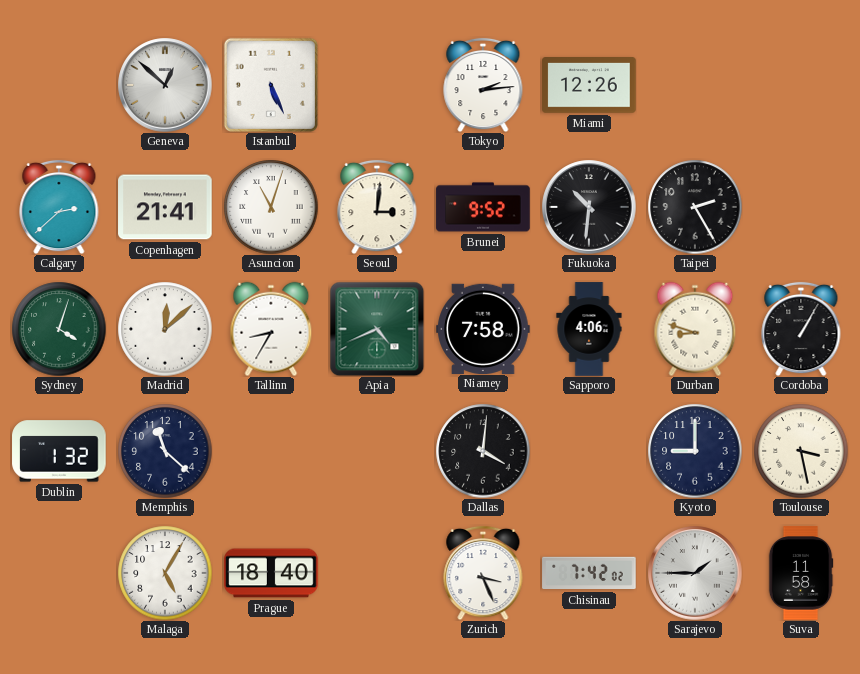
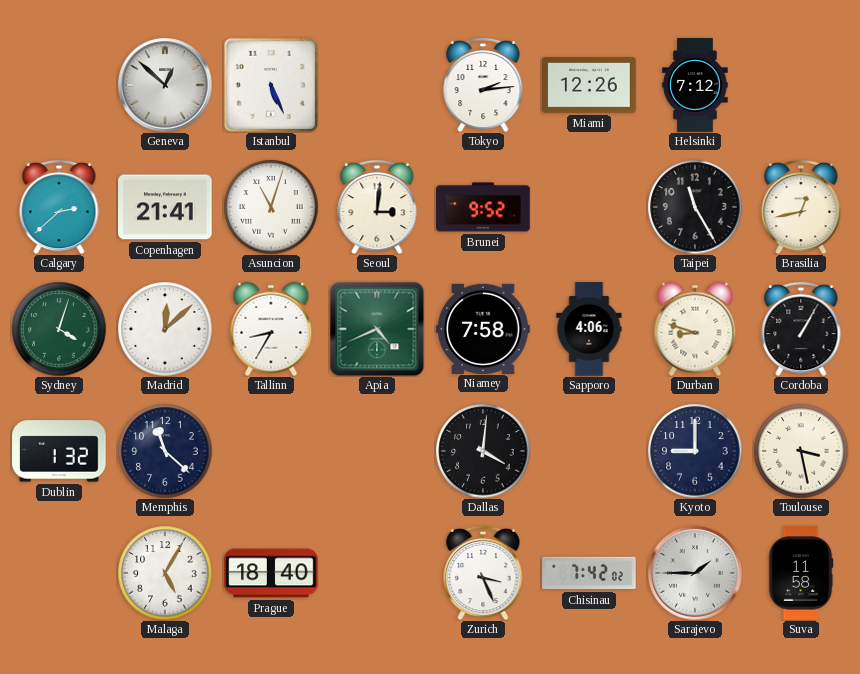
Helsinki: none -> 7:12 (695, 85)
Fukuoka: 10:31 -> none (589, 207)
Taipei: 2:25 -> 11:25 (695, 207)
Brasilia: none -> 12:43 (801, 207)
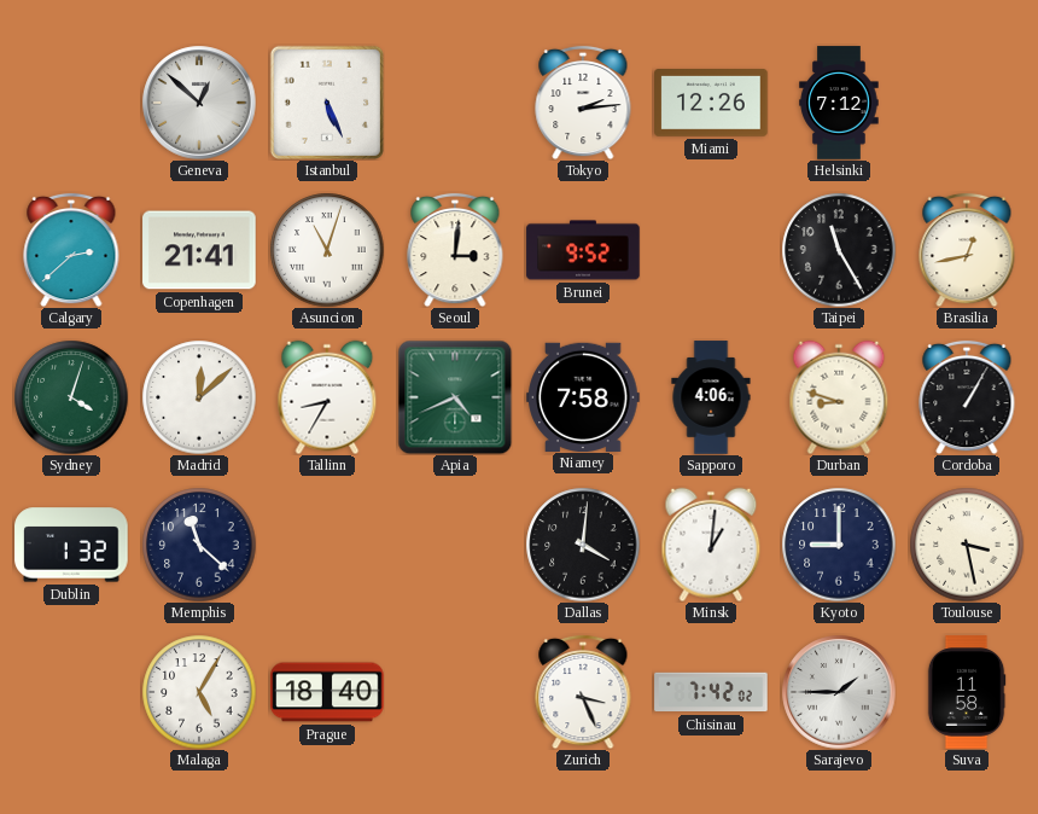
Minsk: none -> 1:01 (711, 545)
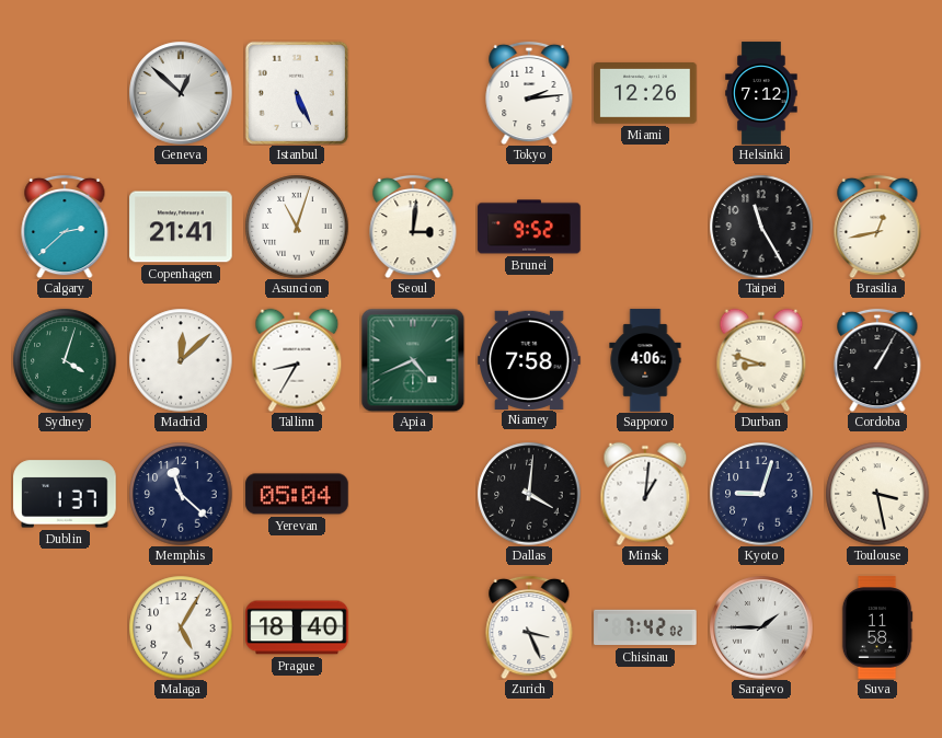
Dublin: 1:32 -> 1:37 (65, 494)
Yerevan: none -> 05:04 (297, 494)
Kyoto: 9:00 -> 9:03 (761, 494)
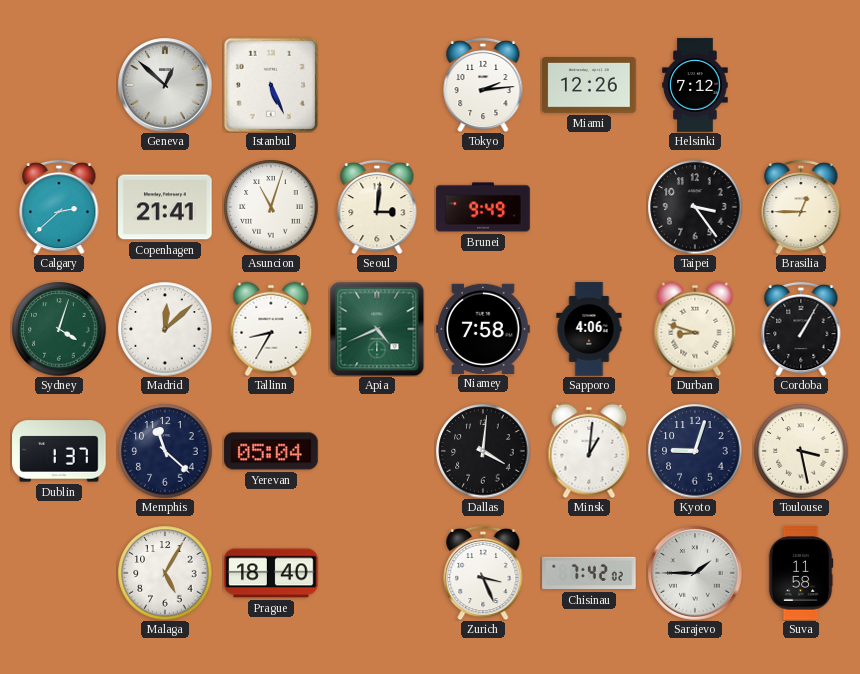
Brunei: 9:52 -> 9:49 (483, 207)
Taipei: 11:25 -> 3:24 (695, 207)
Brasilia: 12:43 -> 12:45 (801, 207)
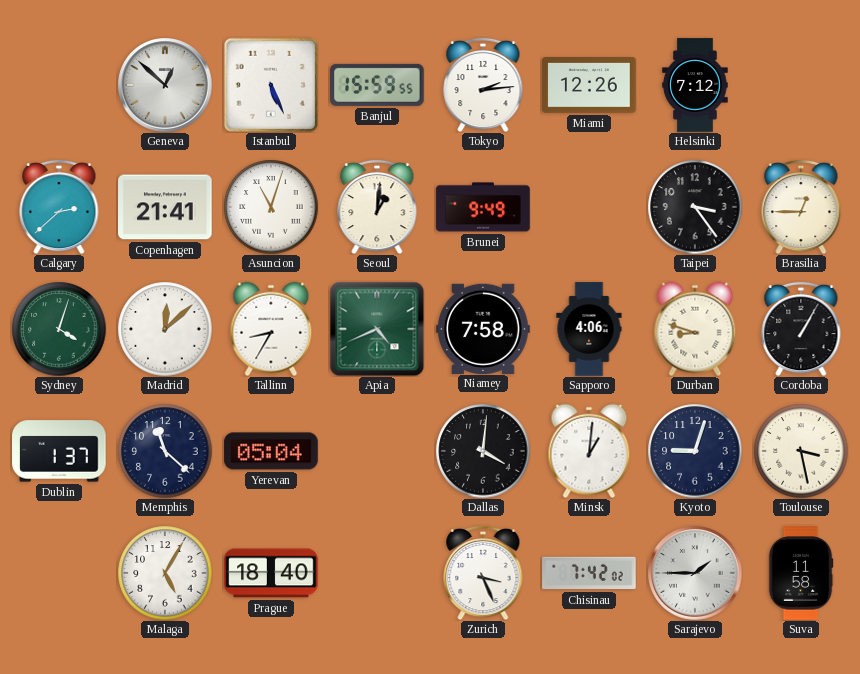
Banjul: none -> 15:59 (377, 85)
Seoul: 3:01 -> 1:01 (377, 207)
